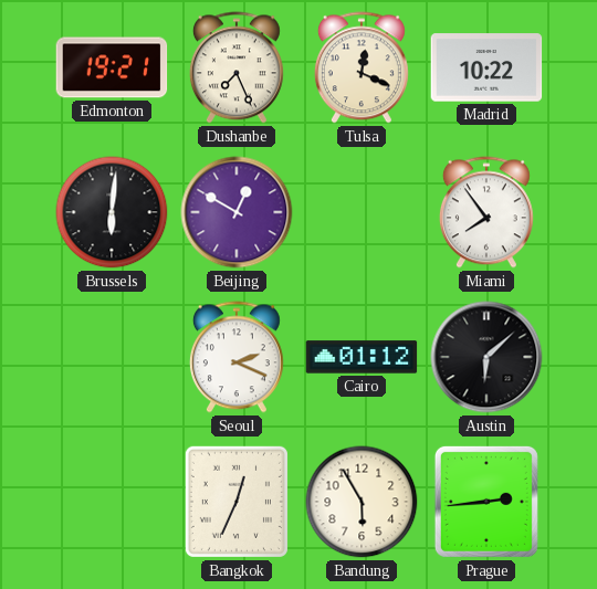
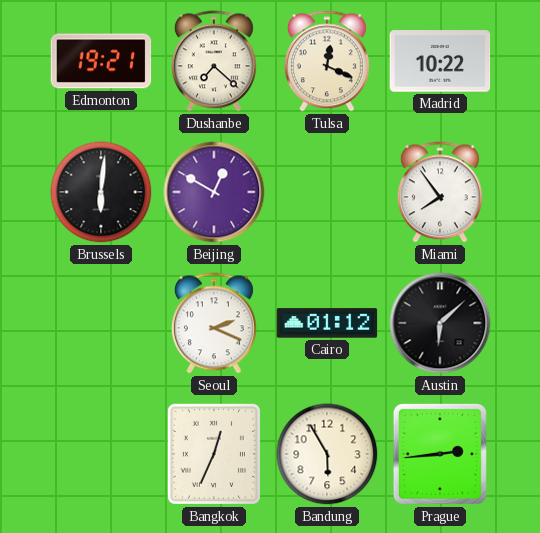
Dushanbe: 7:26 -> 7:22 (214, 61)
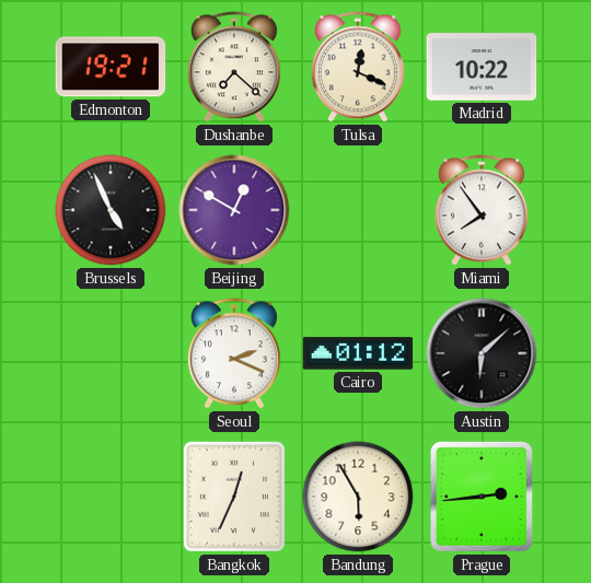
Brussels: 6:01 -> 4:56 (111, 210)
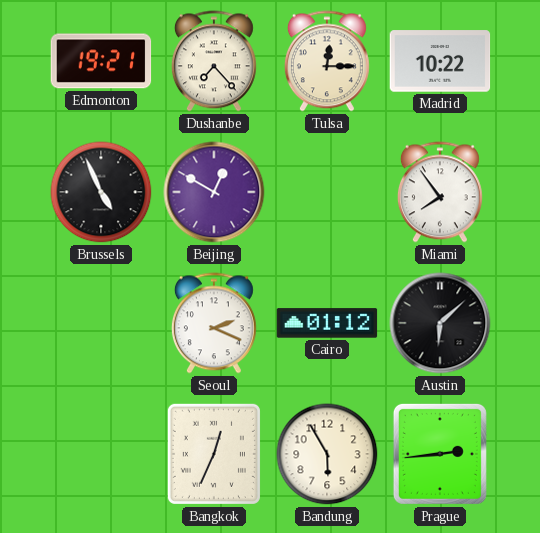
Dushanbe: 7:22 -> 7:23 (214, 61)
Tulsa: 12:19 -> 12:15 (327, 61)
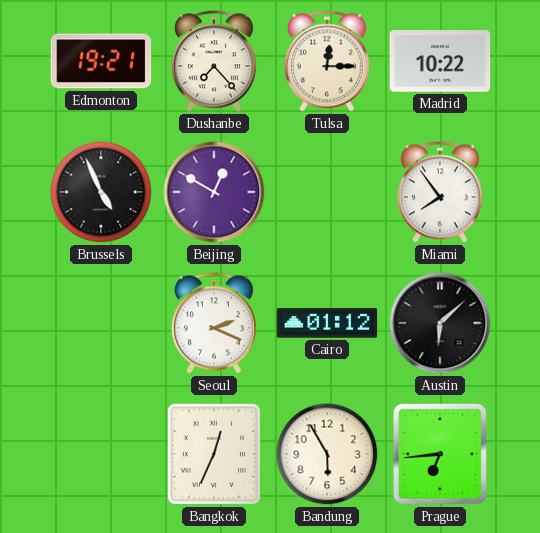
Prague: 2:44 -> 6:44 (440, 454)
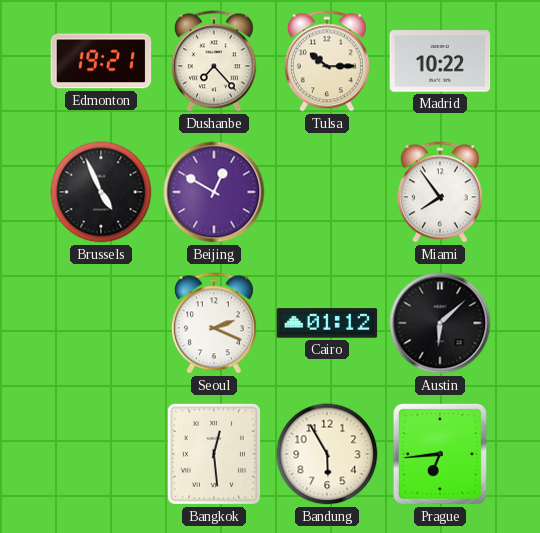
Tulsa: 12:15 -> 10:15 (327, 61)
Bangkok: 12:34 -> 12:29 (214, 454)
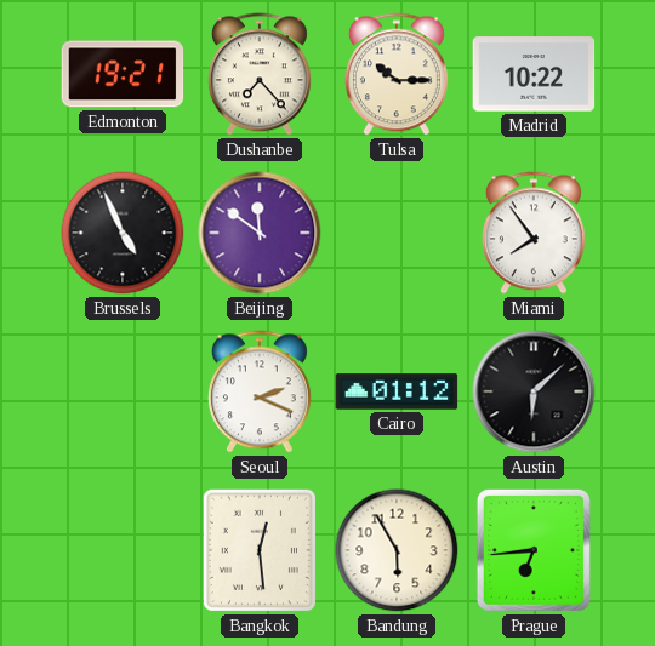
Beijing: 12:50 -> 11:51 (260, 233)
